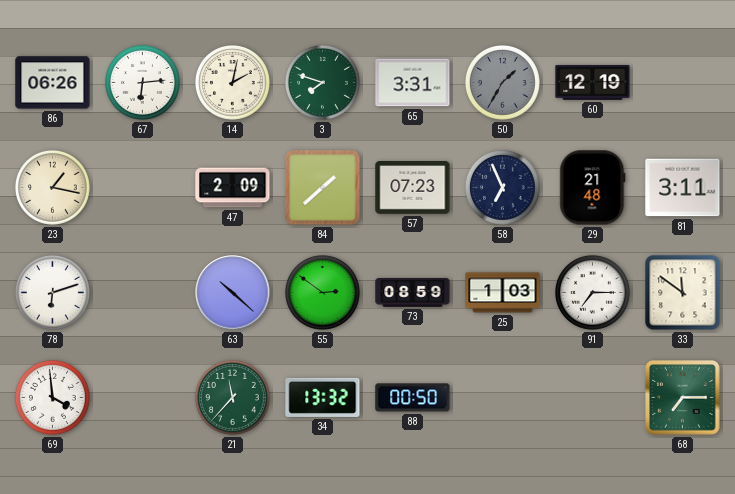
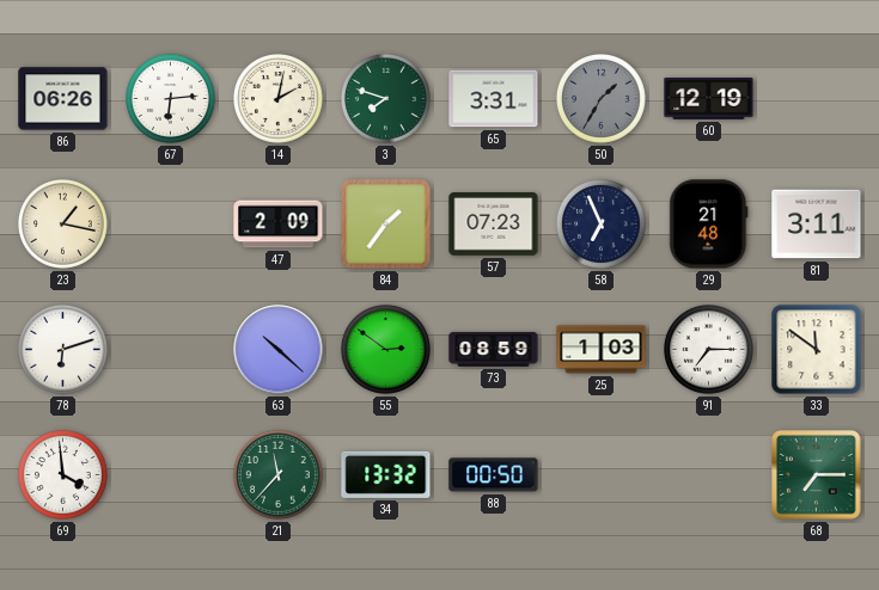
84: 1:38 -> 1:36 (386, 225)
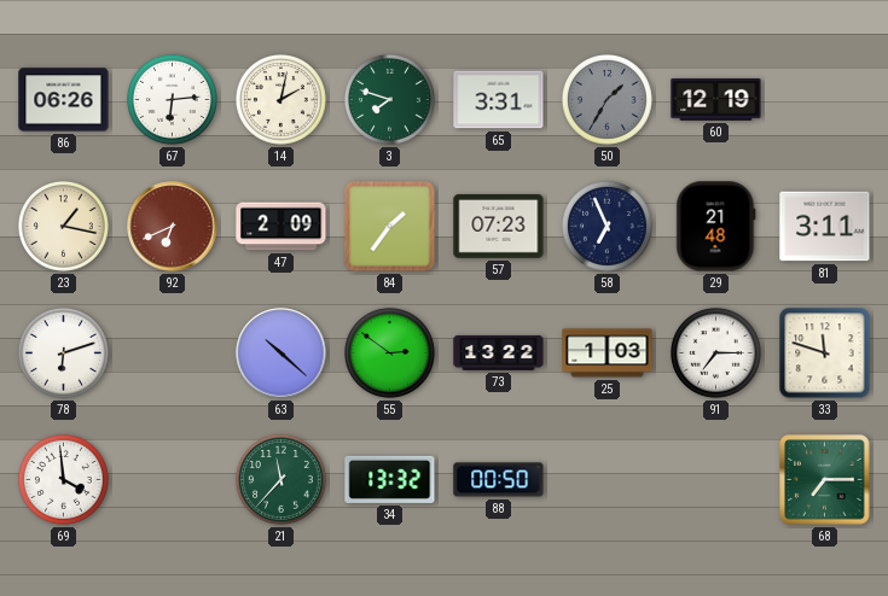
92: none -> 6:41 (173, 227)
73: 08:59 -> 13:22 (499, 353)
33: 11:51 -> 11:48 (825, 353)
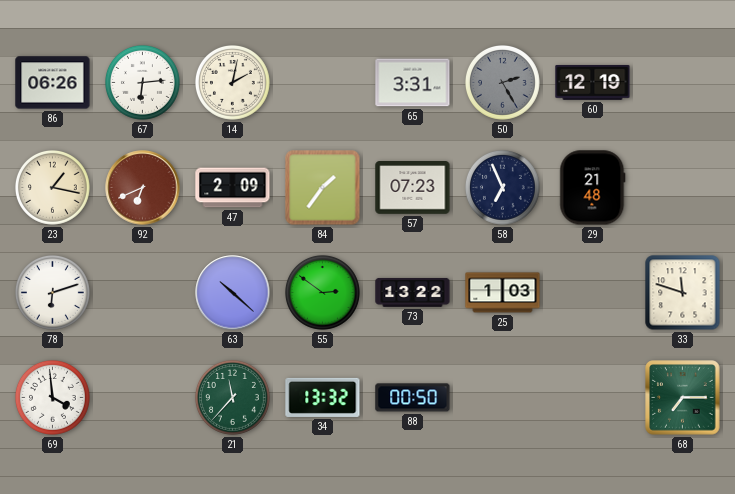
3: 7:48 -> none (390, 100)
50: 1:35 -> 2:25 (503, 83)
81: 3:11 -> none (825, 227)
91: 7:15 -> none (716, 353)
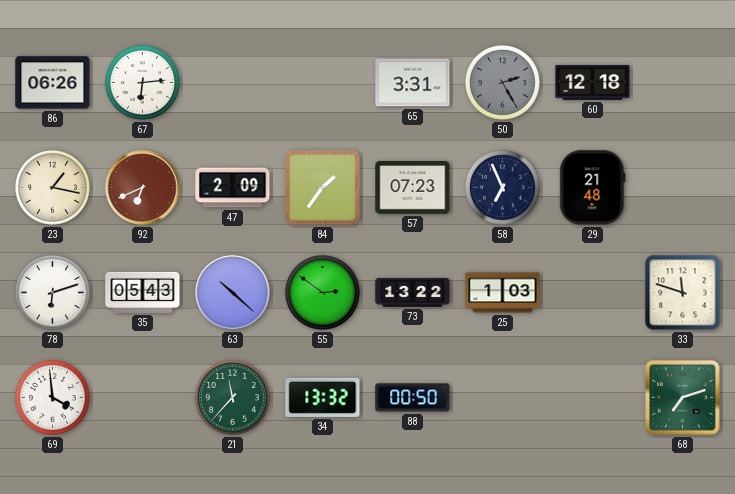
14: 2:02 -> none (233, 83)
60: 12:19 -> 12:18 (593, 82)
35: none -> 05:43 (143, 292)
68: 7:15 -> 7:12 (683, 398)
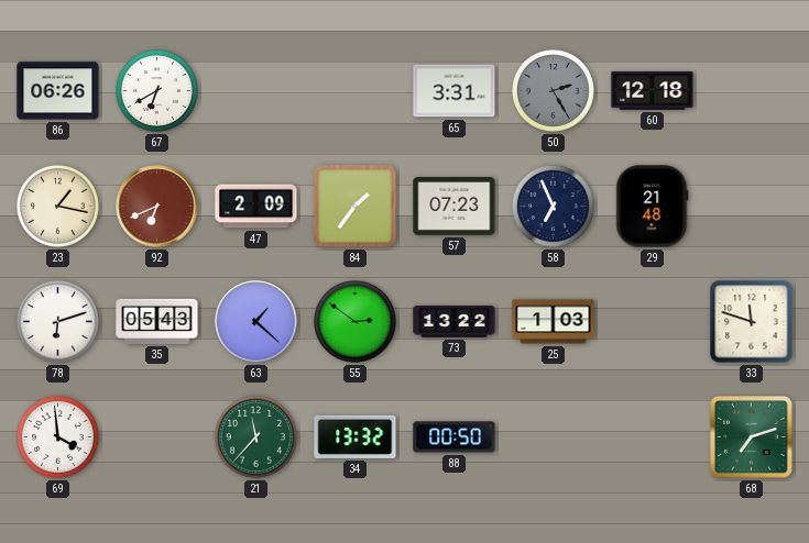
67: 6:14 -> 6:40 (157, 91)
63: 10:22 -> 1:22 (256, 322)
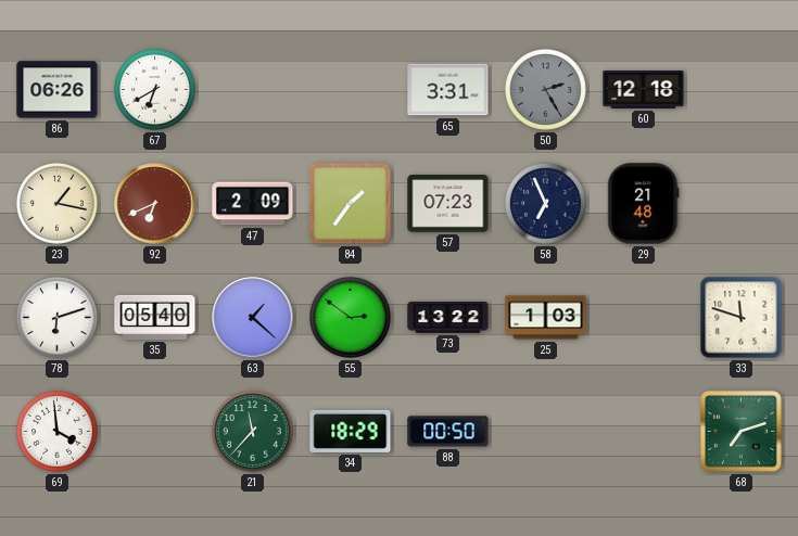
35: 05:43 -> 05:40 (155, 317)
34: 13:32 -> 18:29 (351, 431)
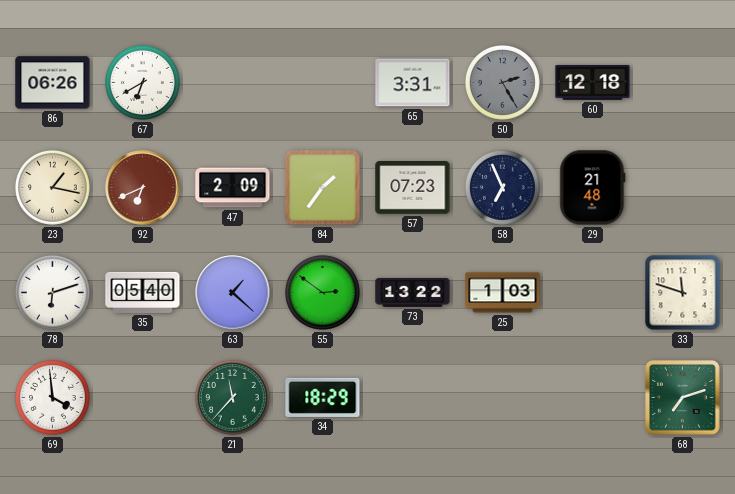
88: 00:50 -> none (448, 432)
